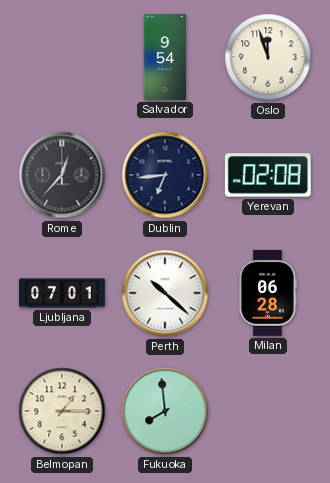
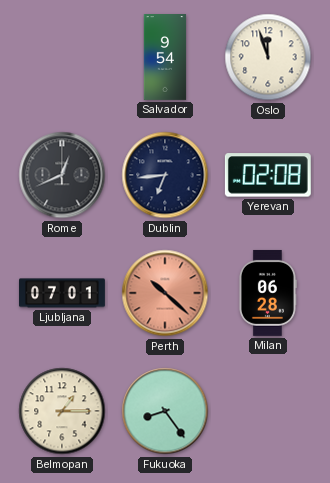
Rome: 12:37 -> 12:41 (62, 175)
Perth dial: white -> salmon (165, 293)
Fukuoka: 7:59 -> 8:24 (165, 411)
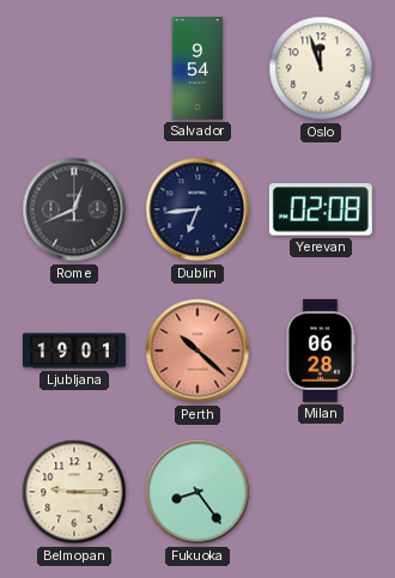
Ljubljana: 07:01 -> 19:01 (75, 351)
Belmopan: 1:15 -> 9:15 (74, 492)
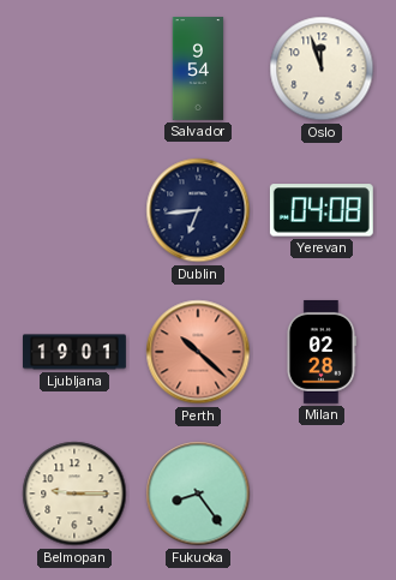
Rome: 12:41 -> none (74, 209)
Yerevan: 02:08 -> 04:08 (322, 210)
Milan: 06:28 -> 02:28 (320, 352)
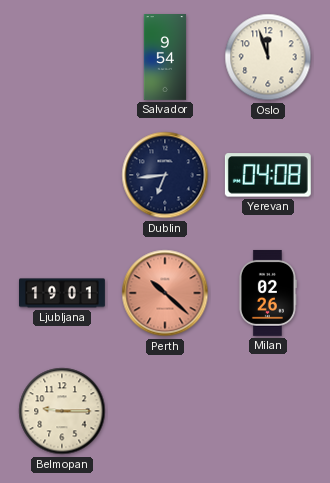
Milan: 02:28 -> 02:26 (267, 293)
Fukuoka: 8:24 -> none (198, 494)
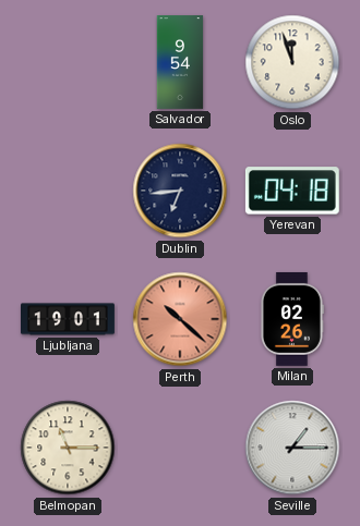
Yerevan: 04:08 -> 04:18 (292, 191)
Belmopan: 9:15 -> 11:15 (68, 448)
Seville: none -> 1:15 (292, 448)
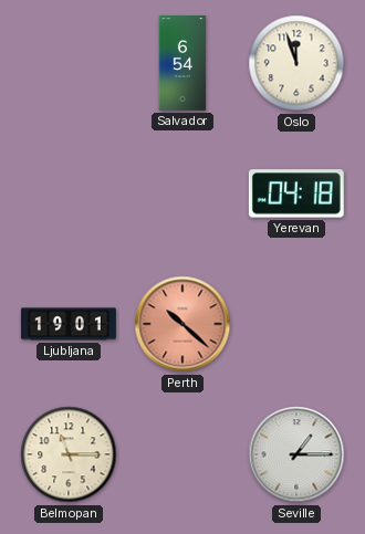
Salvador: 9:54 -> 6:54 (182, 64)
Dublin: 6:44 -> none (180, 191)
Milan: 02:26 -> none (291, 319)
